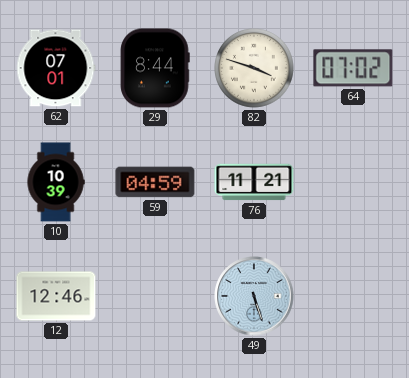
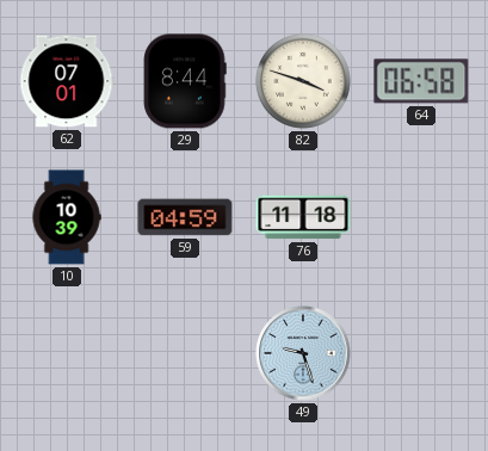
64: 07:02 -> 06:58 (421, 81)
76: 11:21 -> 11:18 (303, 217)
12: 12:46 -> none (56, 296)
49: 5:27 -> 9:27 (303, 353)
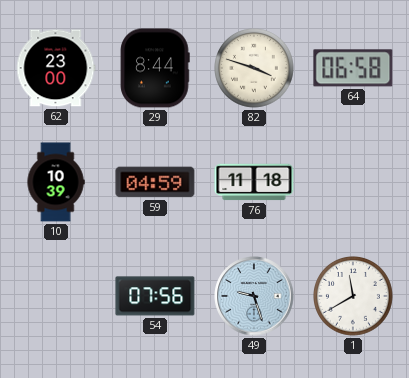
62: 07:01 -> 23:00 (56, 68)
54: none -> 07:56 (155, 296)
1: none -> 11:40 (354, 297)
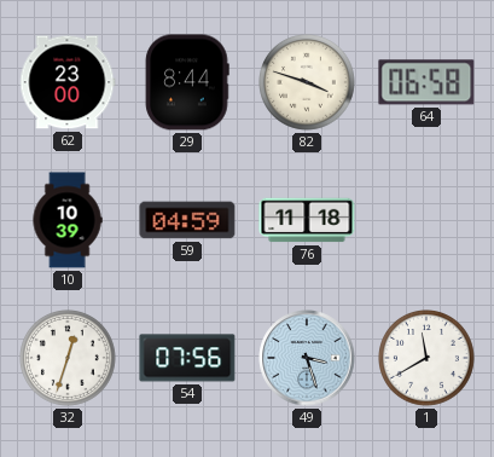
32: none -> 12:33 (69, 359)
49: 9:27 -> 3:27 (307, 358)
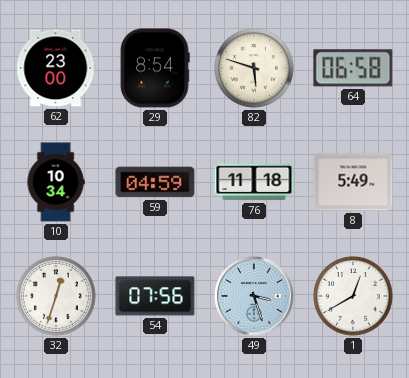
29: 8:44 -> 8:54 (155, 68)
82: 3:48 -> 5:48 (255, 69)
10: 10:39 -> 10:34 (56, 182)
8: none -> 5:49 (353, 182)
1: 11:40 -> 12:40 (354, 297)
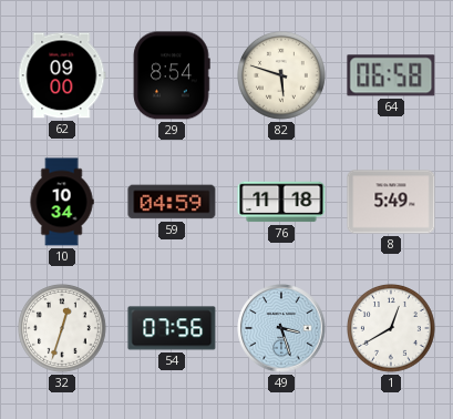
62: 23:00 -> 09:00 (62, 75)
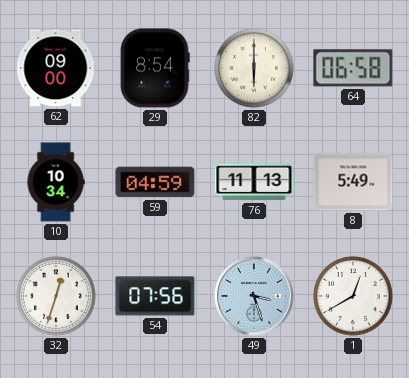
82: 5:48 -> 6:00 (255, 69)
76: 11:18 -> 11:13 (254, 182)
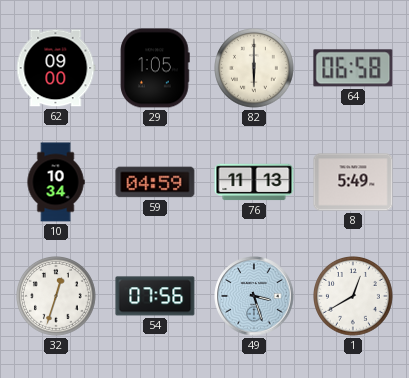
29: 8:54 -> 1:05 (155, 68)
